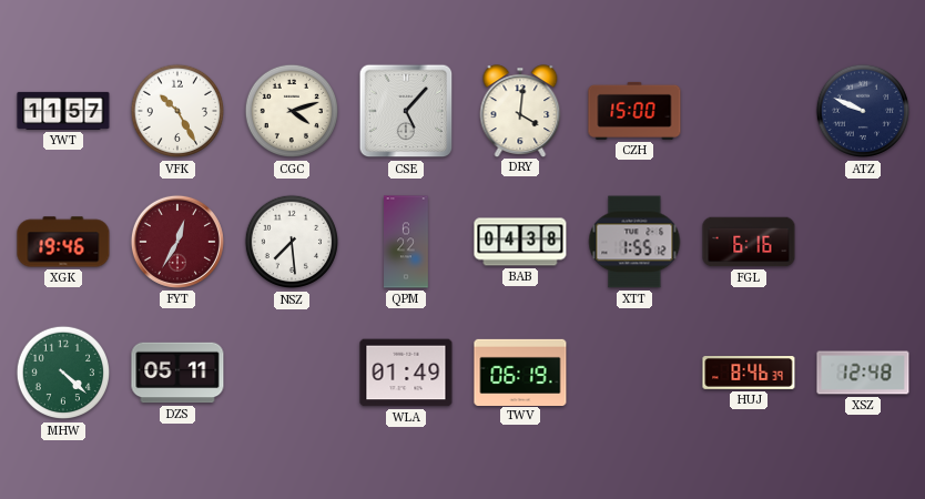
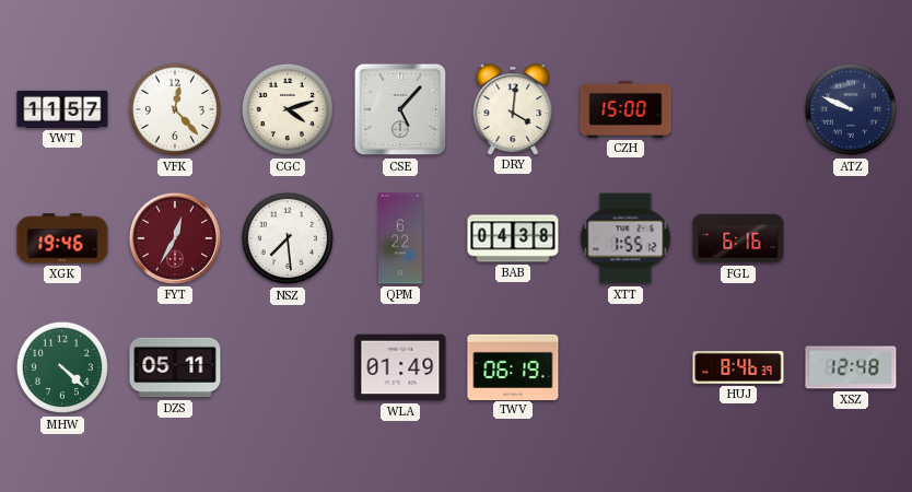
VFK: 10:25 -> 12:23 (175, 109)
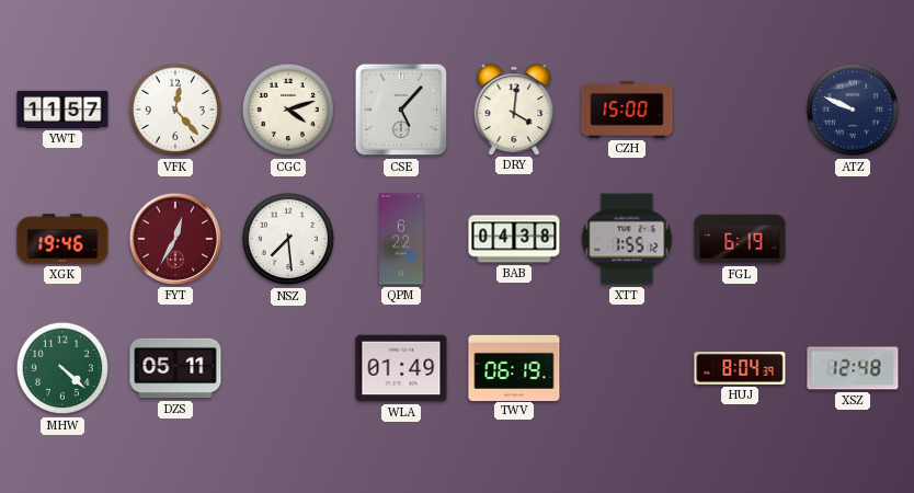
FGL: 6:16 -> 6:19 (740, 239)
HUJ: 8:46 -> 8:04 (740, 369)
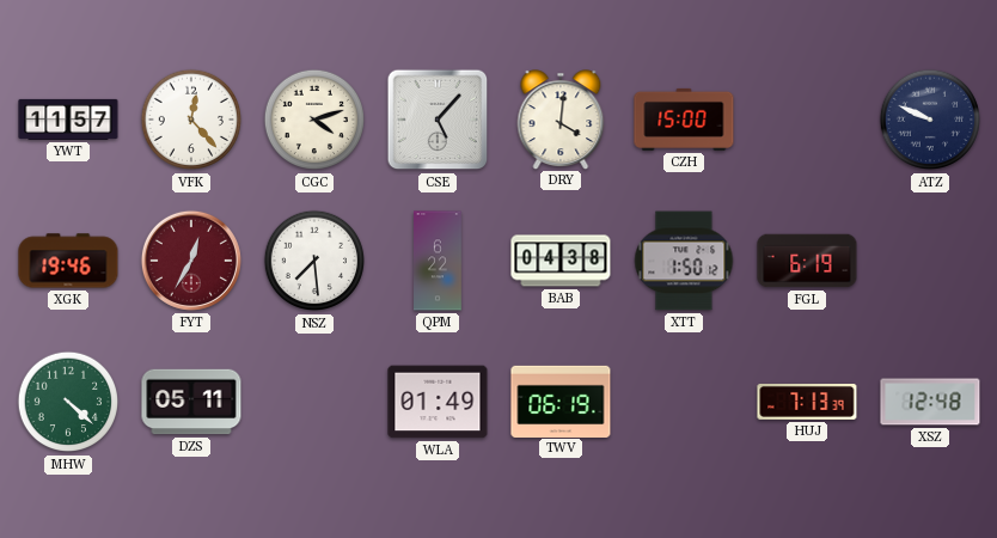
XTT: 1:55 -> 1:50 (684, 261)
HUJ: 8:04 -> 7:13 (807, 403)
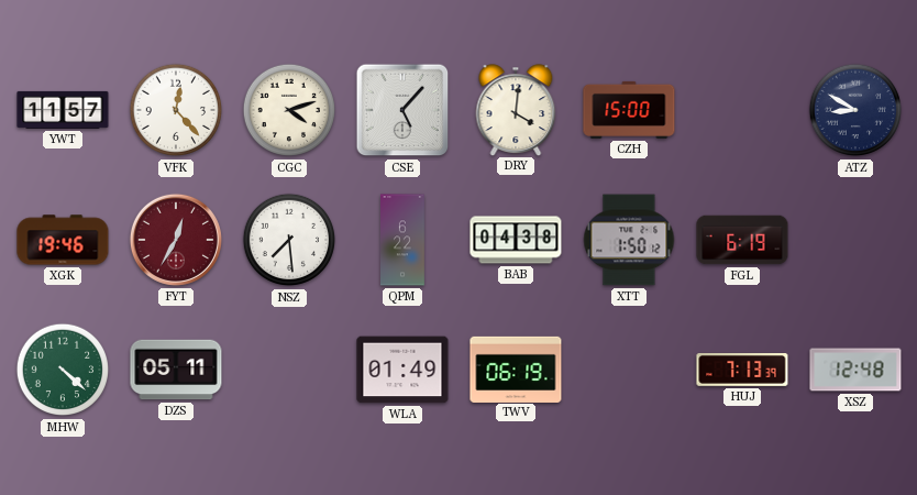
ATZ: 9:49 -> 8:50 (855, 110)
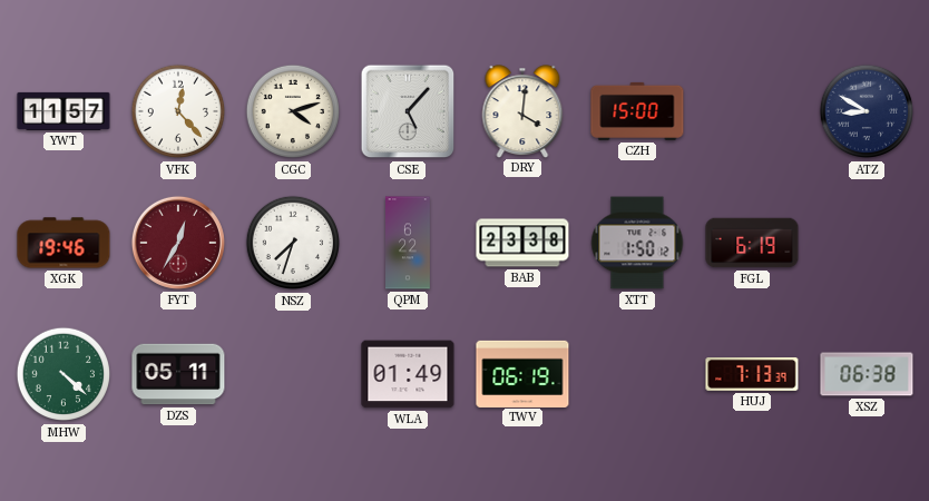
NSZ: 7:29 -> 7:33 (293, 243)
BAB: 04:38 -> 23:38 (522, 243)
XSZ: 12:48 -> 06:38 (867, 374)
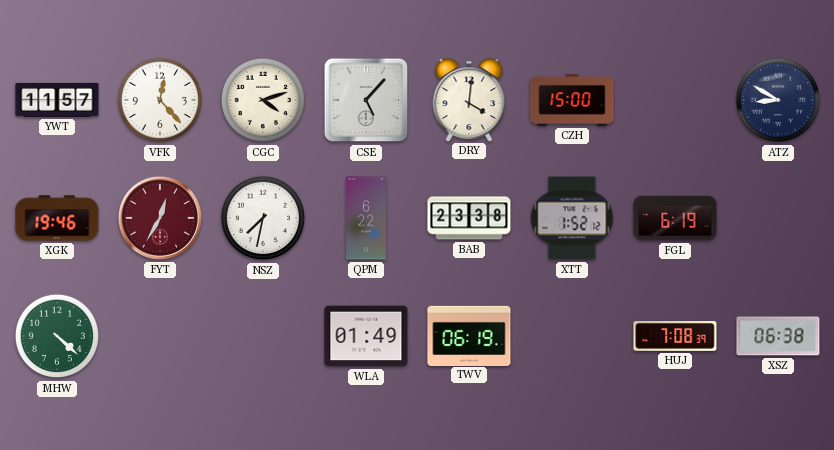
NSZ: 7:33 -> 7:32 (263, 218)
XTT: 1:50 -> 1:52 (572, 218)
DZS: 05:11 -> none (178, 374)
HUJ: 7:13 -> 7:08 (675, 337)
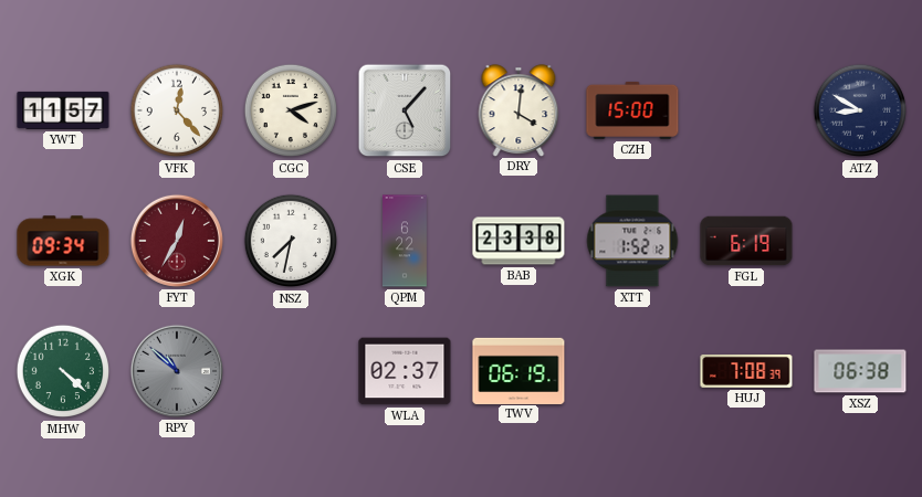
XGK: 19:46 -> 09:34 (63, 241)
RPY: none -> 10:52 (177, 371)
WLA: 01:49 -> 02:37 (405, 371)
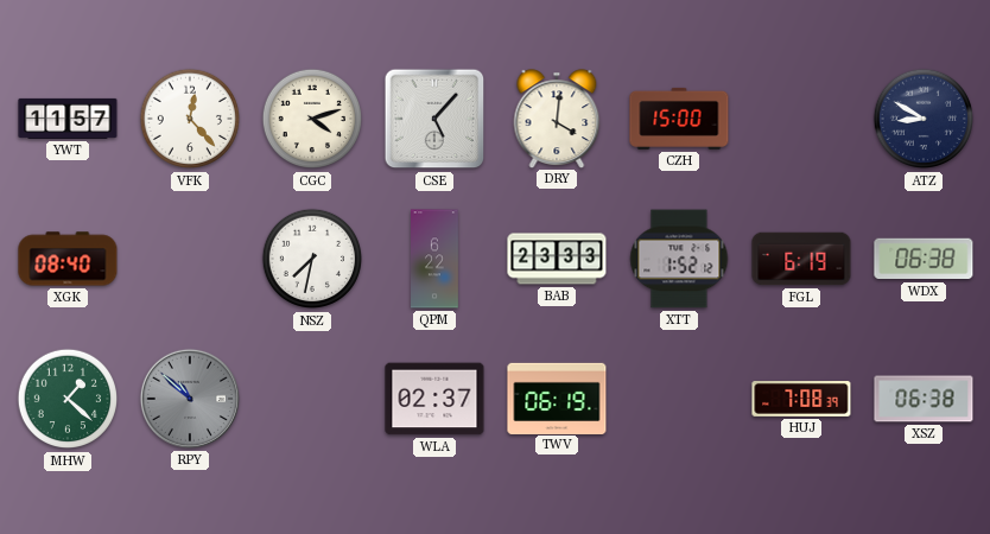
XGK: 09:34 -> 08:40 (68, 259)
FYT: 12:35 -> none (177, 241)
BAB: 23:38 -> 23:33 (557, 259)
WDX: none -> 06:38 (924, 259)
MHW: 4:22 -> 1:22 (68, 399)
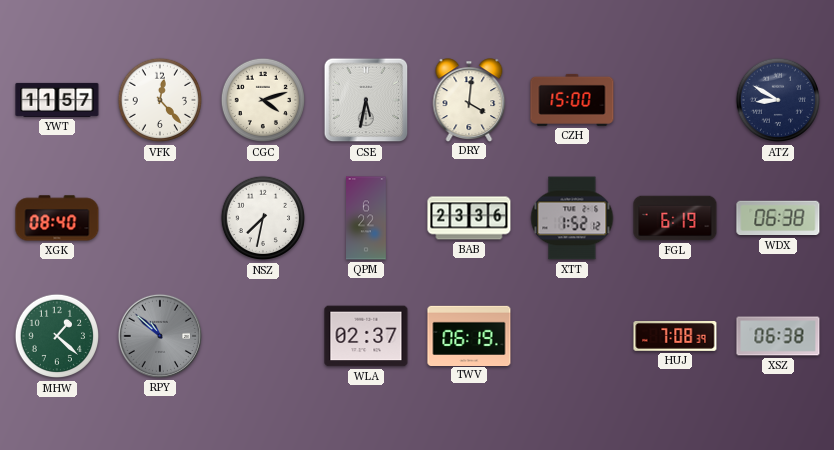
CSE: 5:07 -> 5:32 (366, 100)
BAB: 23:33 -> 23:36 (469, 218)
